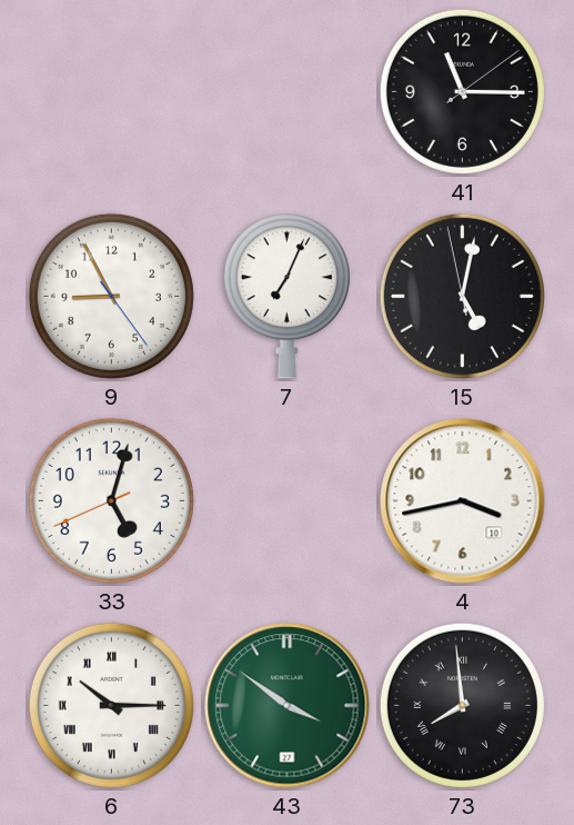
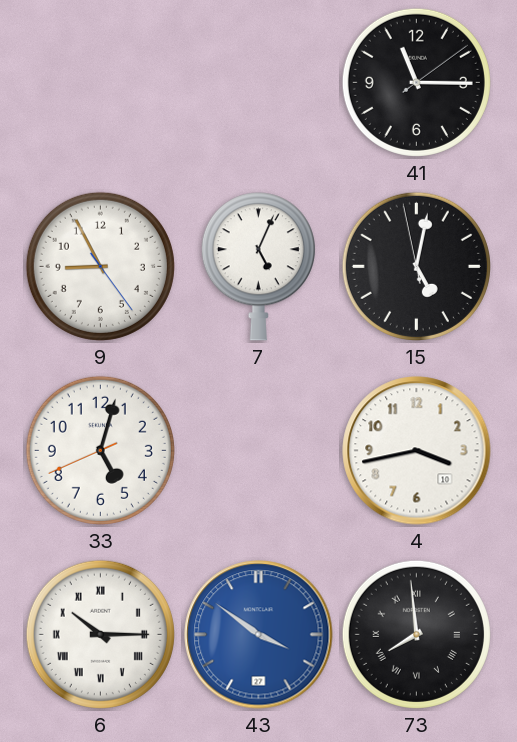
7: 7:04 -> 5:04 (258, 267)
43 dial: green -> blue (259, 635)
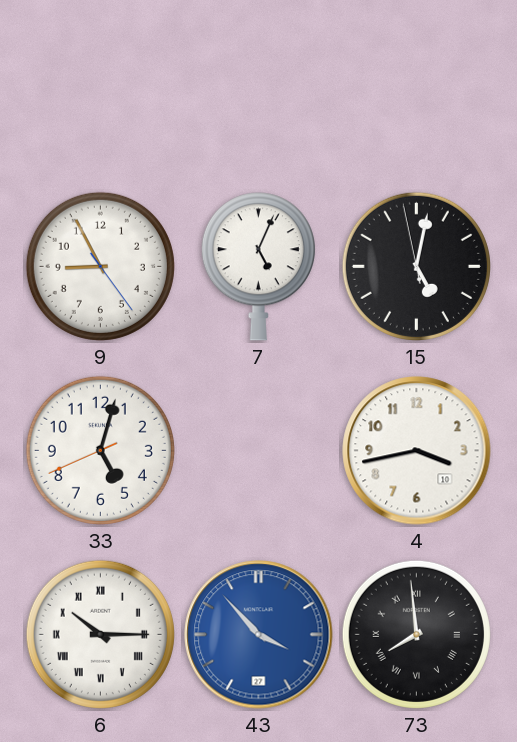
41: 11:15 -> none (416, 82)
43: 3:51 -> 3:53 (259, 635)
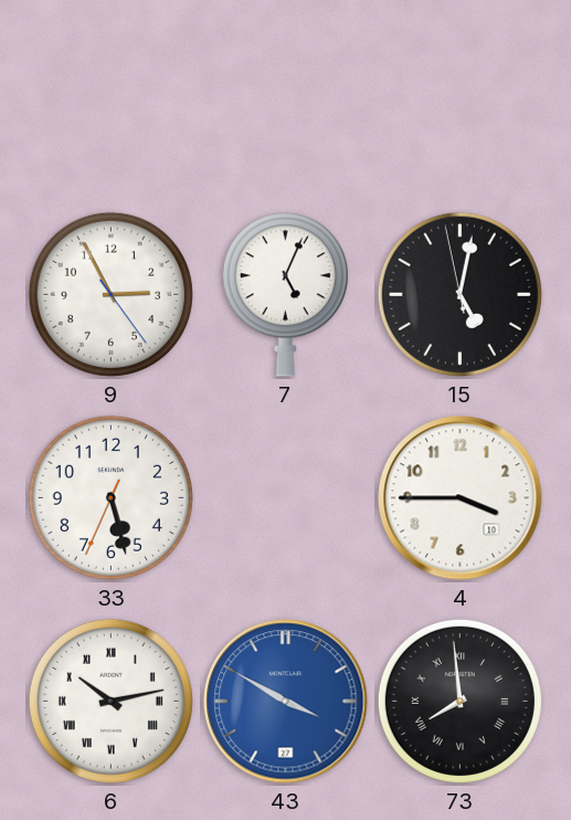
9: 8:55 -> 2:55 (110, 294)
33: 5:02 -> 5:27 (110, 497)
4: 3:43 -> 3:45 (461, 498)
6: 10:15 -> 10:13 (110, 701)
43: 3:53 -> 3:50 (286, 702)
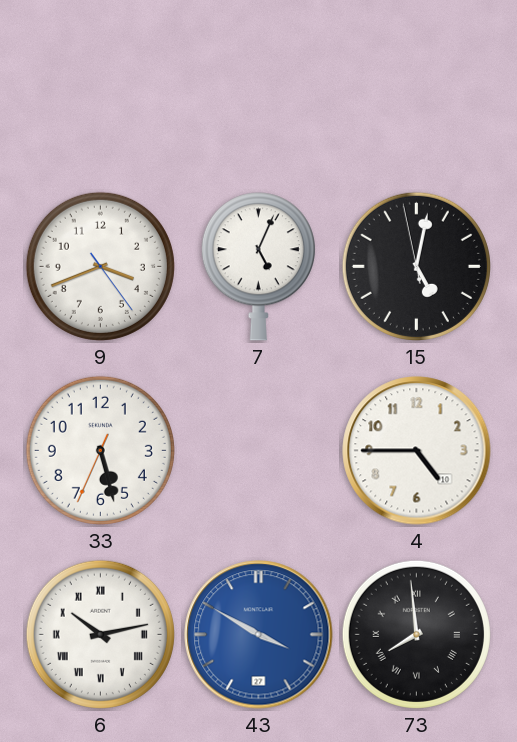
9: 2:55 -> 3:41 (100, 266)
4: 3:45 -> 4:45 (417, 451)
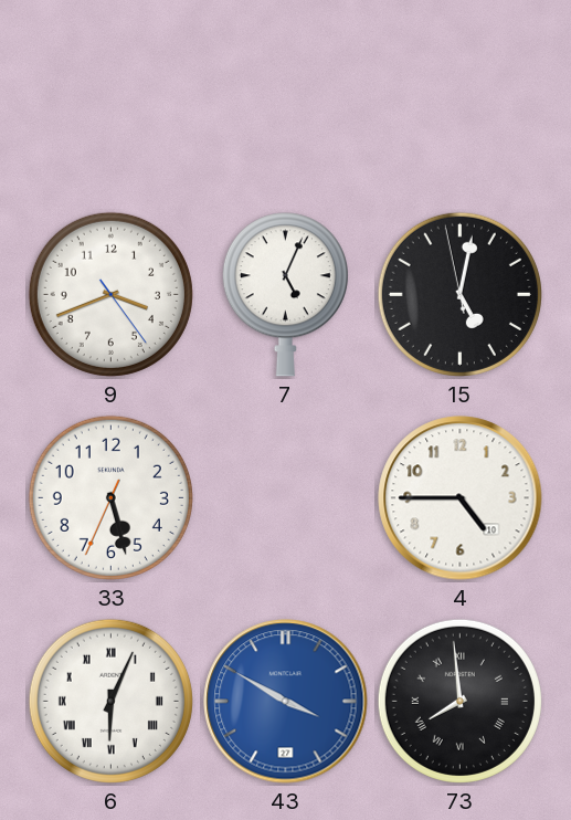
6: 10:13 -> 6:04 (110, 701)
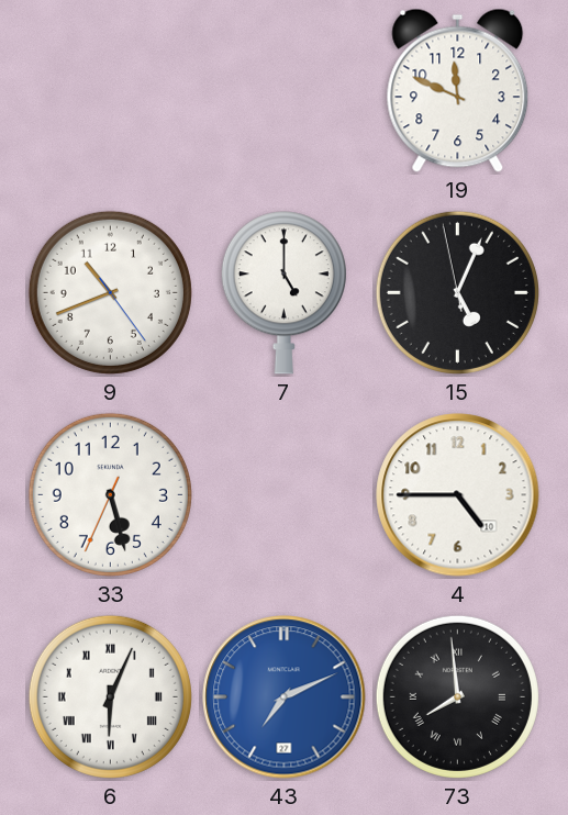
19: none -> 11:49 (458, 90)
9: 3:41 -> 10:41 (110, 292)
7: 5:04 -> 5:00 (283, 293)
15: 5:01 -> 5:03 (457, 292)
43: 3:50 -> 7:11 (285, 697)
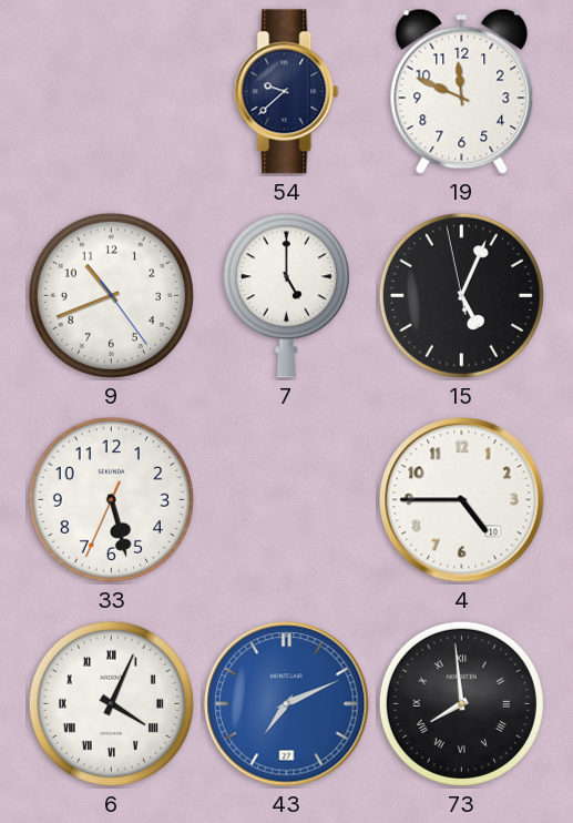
54: none -> 9:38 (287, 92)
6: 6:04 -> 4:04 (111, 703)
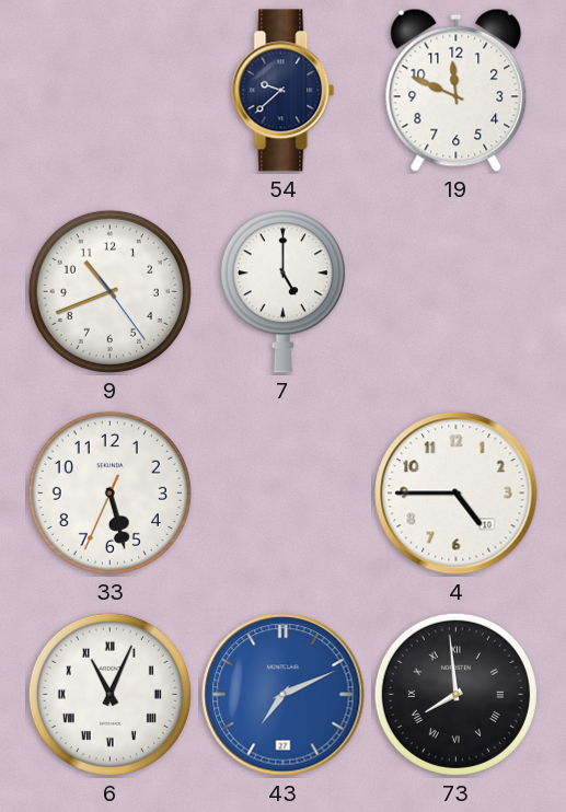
15: 5:03 -> none (461, 295)
6: 4:04 -> 11:04 (109, 694)
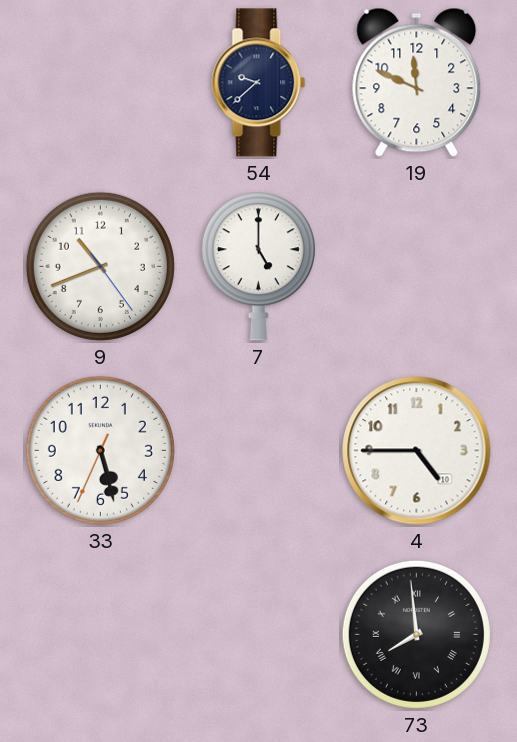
6: 11:04 -> none (109, 694)
43: 7:11 -> none (284, 695)
